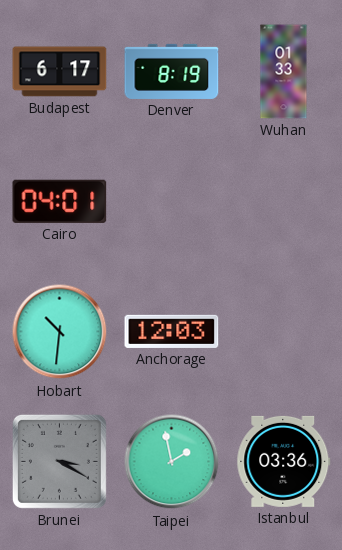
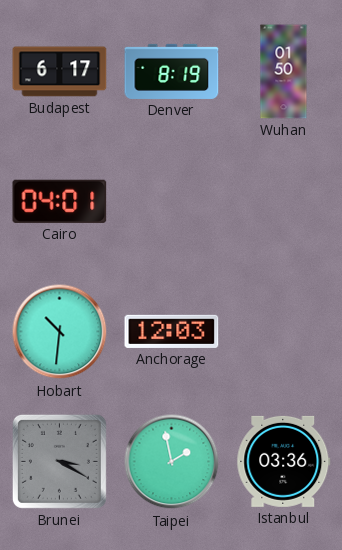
Wuhan: 01:33 -> 01:50 (284, 72)
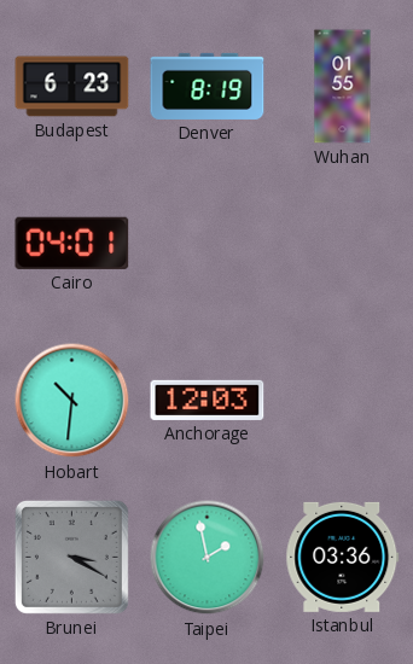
Budapest: 6:17 -> 6:23 (72, 87)
Wuhan: 01:50 -> 01:55 (343, 87)
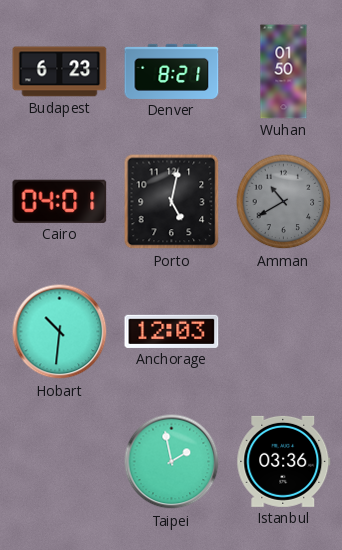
Denver: 8:19 -> 8:21 (172, 71)
Wuhan: 01:55 -> 01:50 (284, 72)
Porto: none -> 5:02 (172, 202)
Amman: none -> 10:40 (284, 202)
Brunei: 3:20 -> none (71, 557)
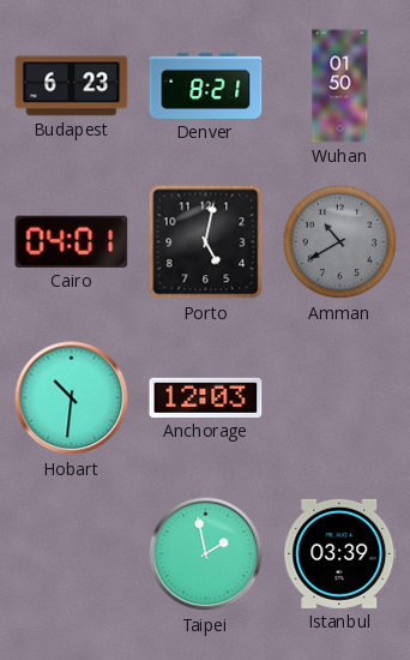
Istanbul: 03:36 -> 03:39 (340, 553)
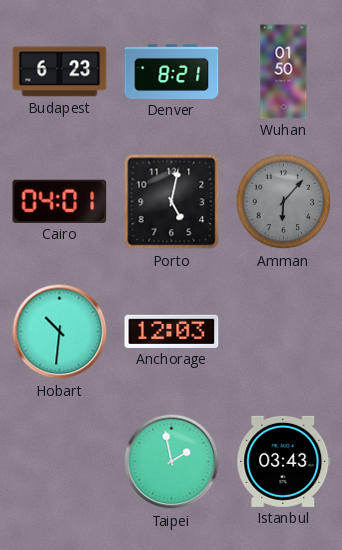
Amman: 10:40 -> 6:07 (284, 202)
Istanbul: 03:39 -> 03:43 (284, 461)
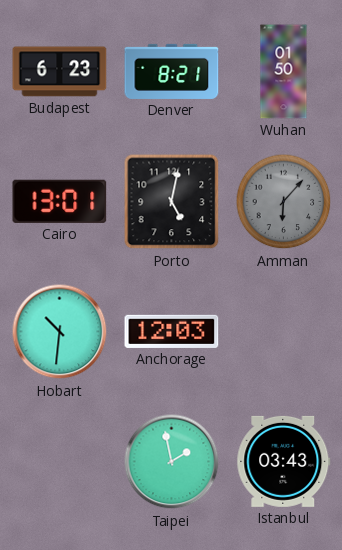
Cairo: 04:01 -> 13:01 (60, 201)
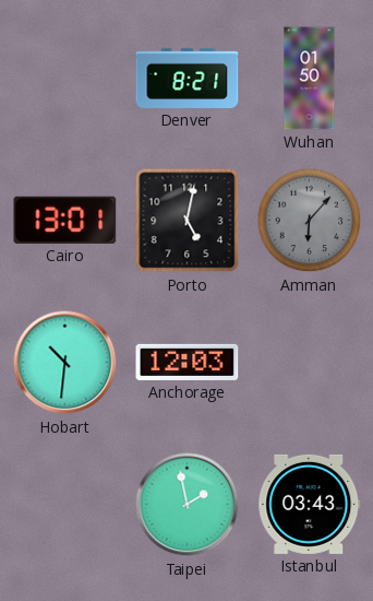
Budapest: 6:23 -> none (60, 72)
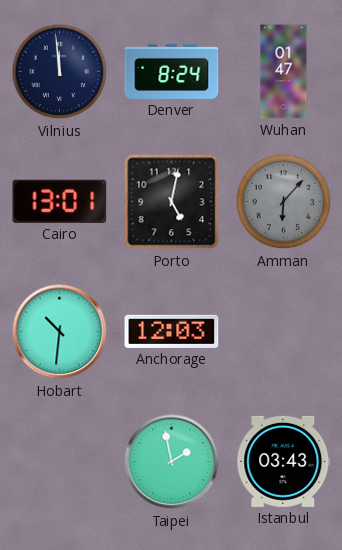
Vilnius: none -> 11:59 (60, 72)
Denver: 8:21 -> 8:24 (172, 71)
Wuhan: 01:50 -> 01:47 (284, 72)
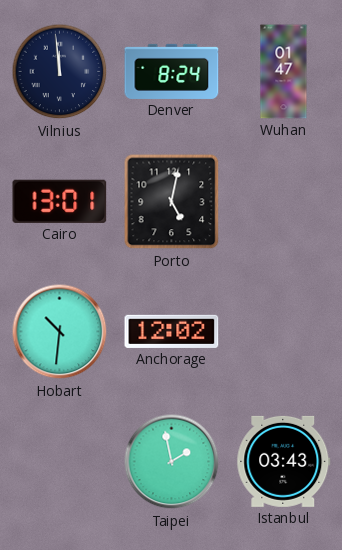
Amman: 6:07 -> none (284, 202)
Anchorage: 12:03 -> 12:02 (172, 331)
